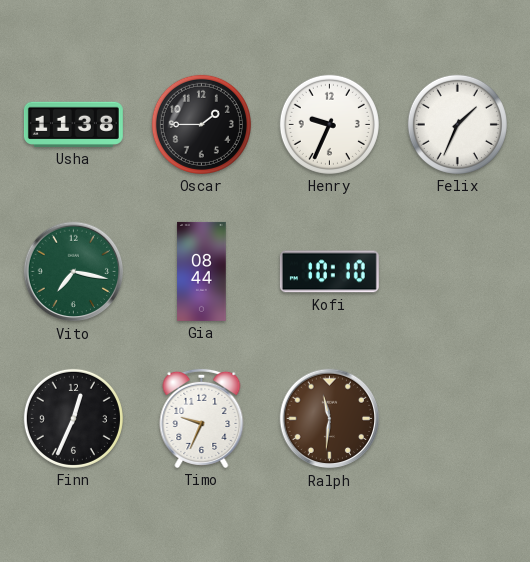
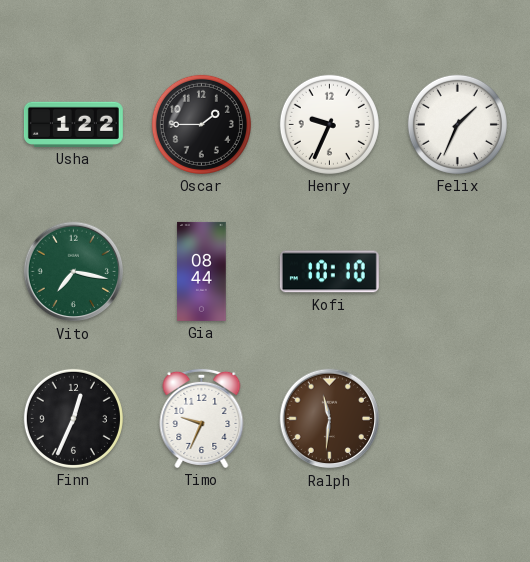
Usha: 11:38 -> 1:22 (73, 124)
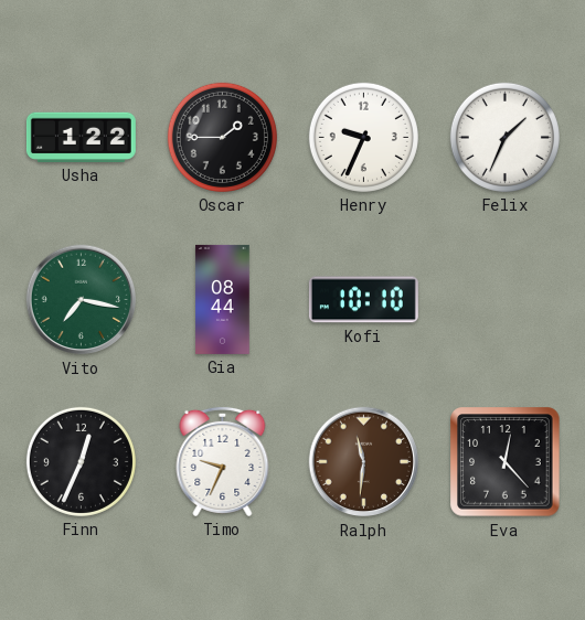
Eva: none -> 12:23 (506, 462)
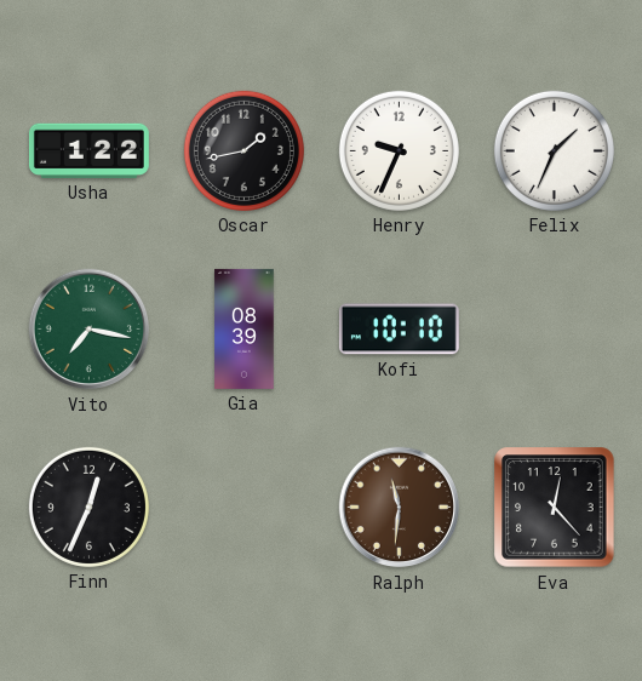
Oscar: 1:45 -> 1:43 (243, 150)
Gia: 08:44 -> 08:39 (245, 328)
Timo: 9:34 -> none (223, 461)
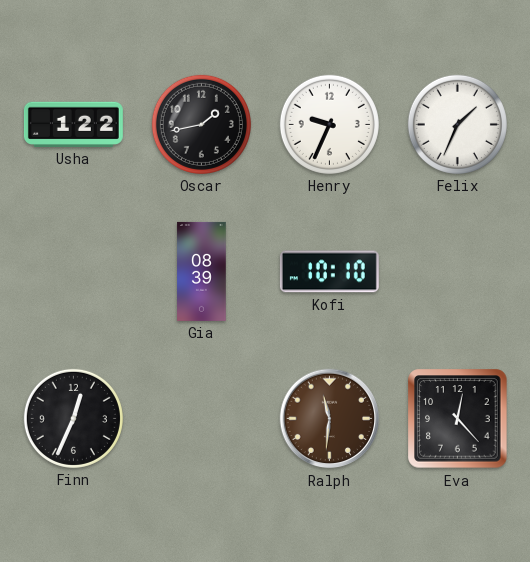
Vito: 7:17 -> none (90, 330)
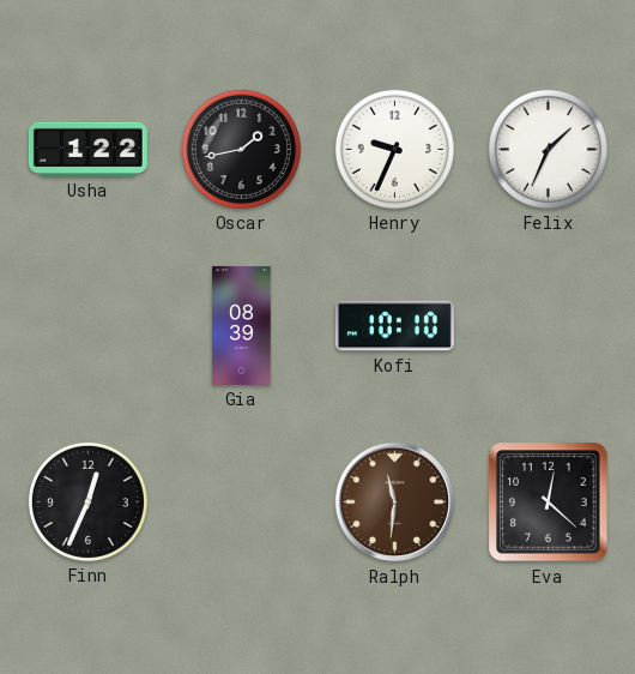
Eva: 12:23 -> 12:22 (549, 503)
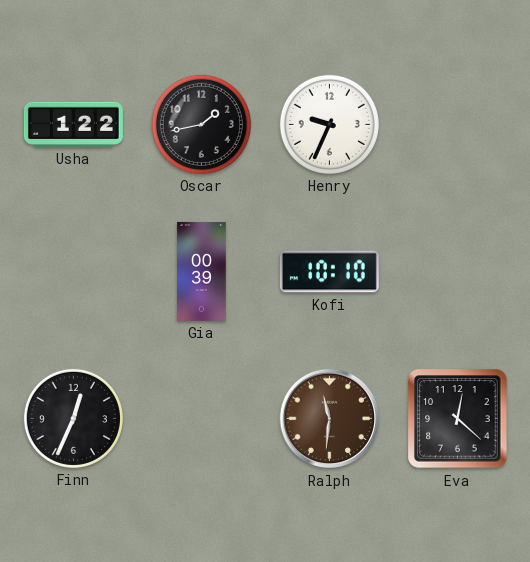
Felix: 1:34 -> none (548, 149)
Gia: 08:39 -> 00:39 (202, 271)
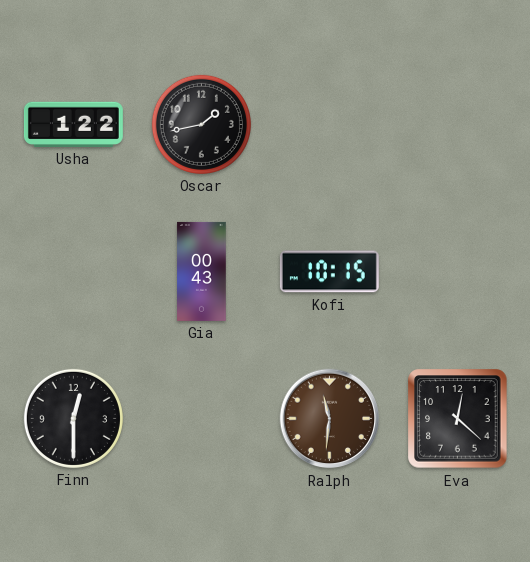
Henry: 9:34 -> none (329, 124)
Gia: 00:39 -> 00:43 (202, 271)
Kofi: 10:10 -> 10:15 (329, 272)
Finn: 12:34 -> 12:30 (73, 418)
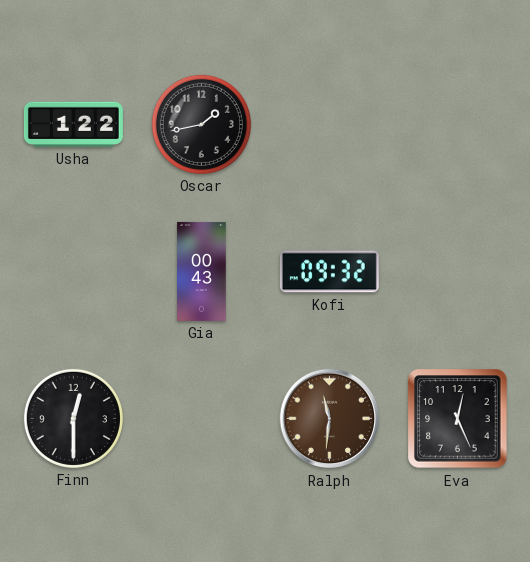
Kofi: 10:15 -> 09:32 (329, 272)
Eva: 12:22 -> 12:26 (458, 419)
